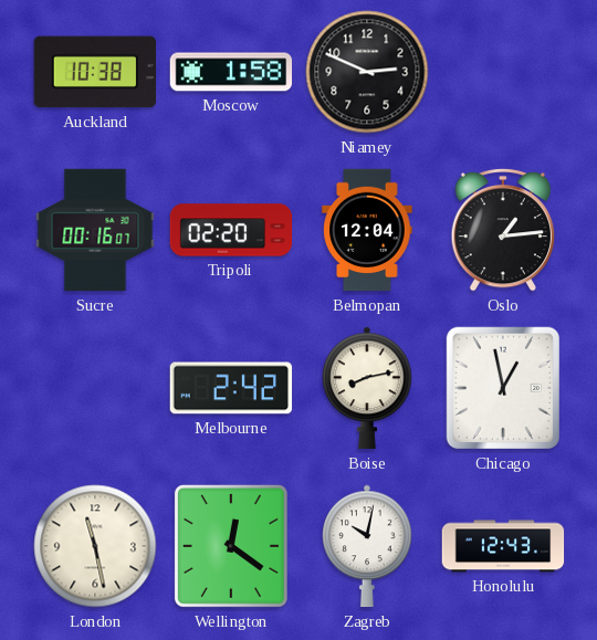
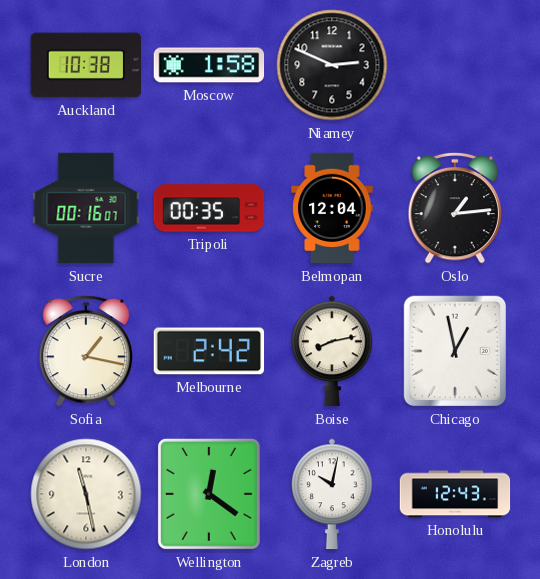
Tripoli: 02:20 -> 00:35 (209, 208)
Sofia: none -> 1:17 (86, 351)
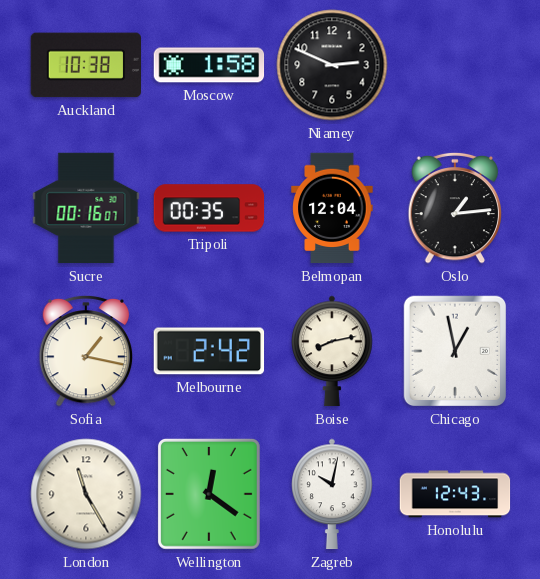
London: 11:28 -> 11:25 (86, 494)
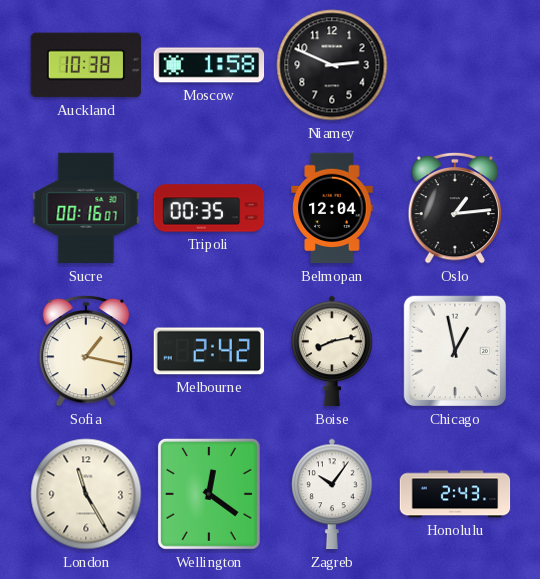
Zagreb: 10:02 -> 10:06 (332, 494)
Honolulu: 12:43 -> 2:43 (455, 494)
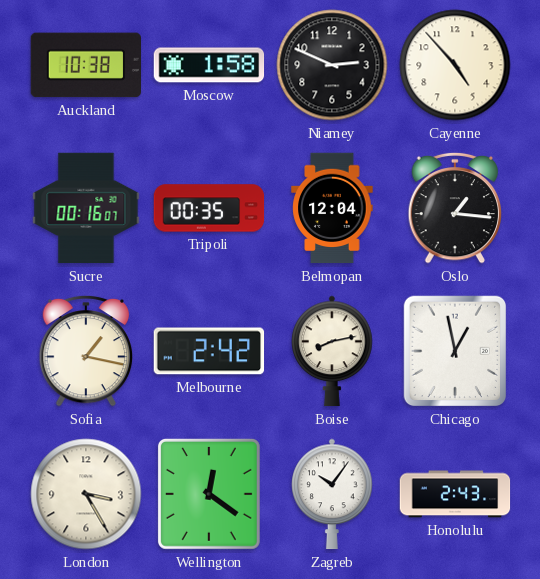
Cayenne: none -> 4:53 (455, 65)
Oslo: 1:14 -> 1:16 (455, 208)
London: 11:25 -> 3:25 (86, 494)
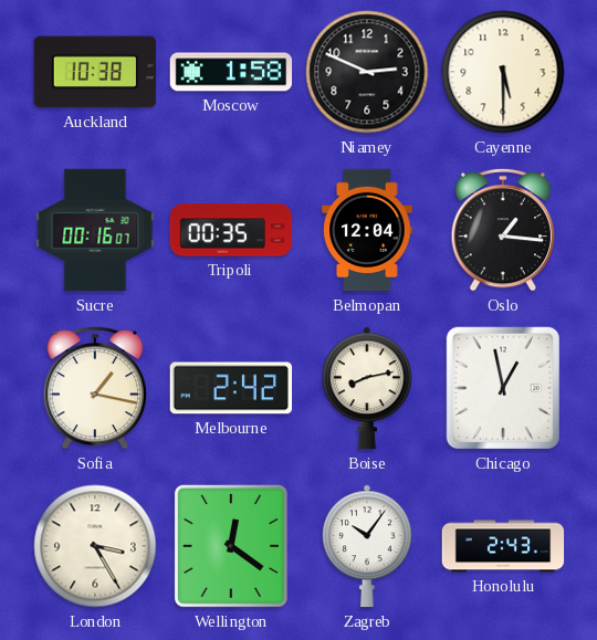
Cayenne: 4:53 -> 5:30 (503, 72)
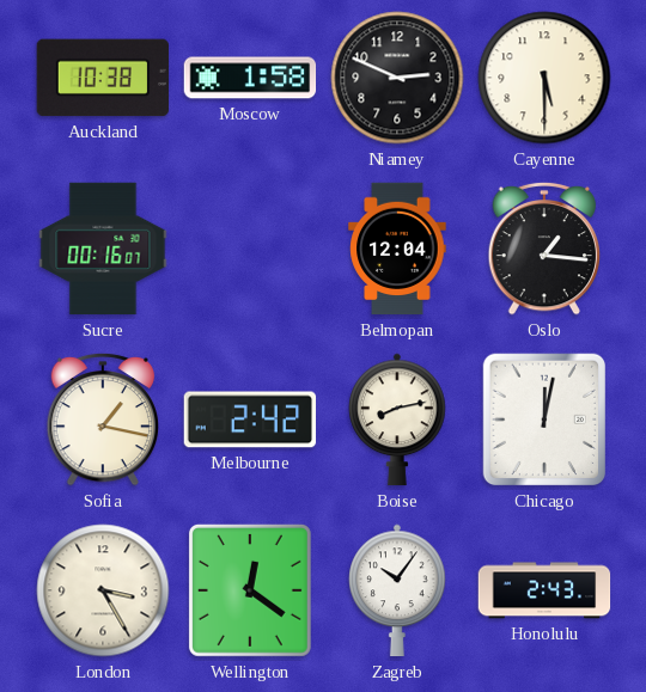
Tripoli: 00:35 -> none (231, 230)
Chicago: 12:58 -> 12:02 (544, 420)
